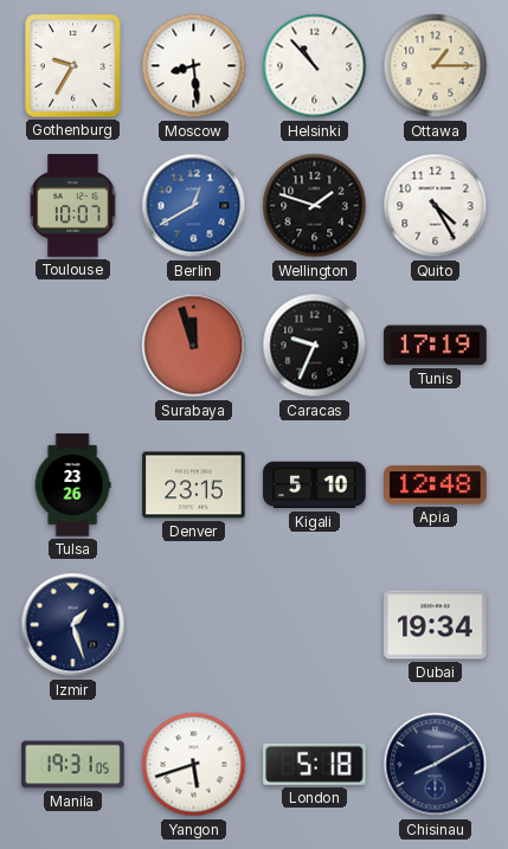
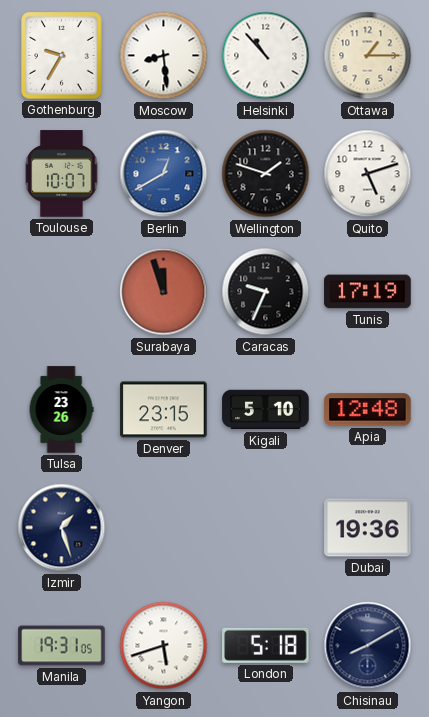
Quito: 4:25 -> 5:12 (368, 174)
Dubai: 19:34 -> 19:36 (368, 528)
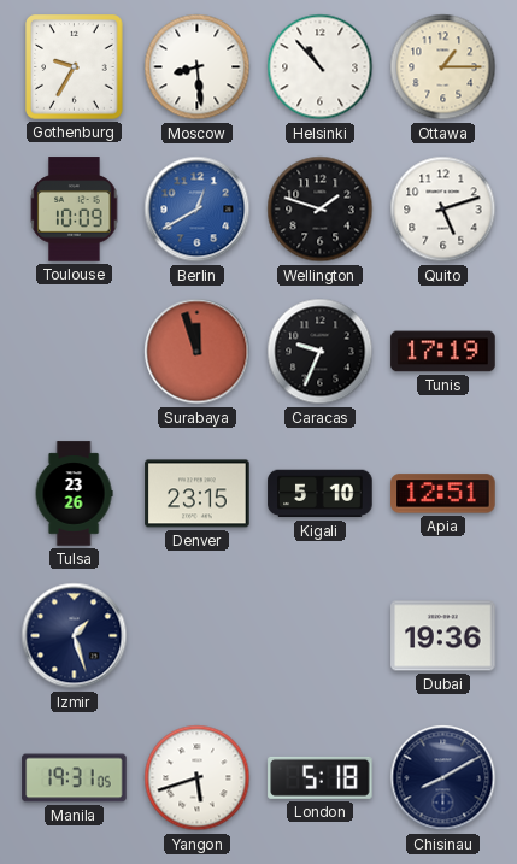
Toulouse: 10:07 -> 10:09 (75, 210)
Apia: 12:48 -> 12:51 (443, 494)
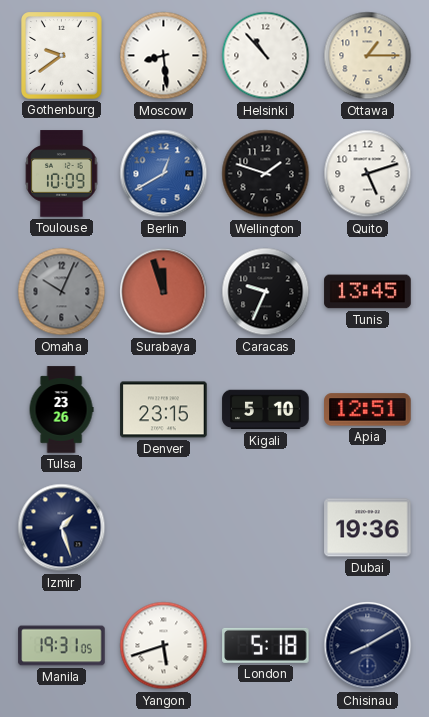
Gothenburg: 9:35 -> 9:39 (62, 56)
Omaha: none -> 10:04 (62, 292)
Tunis: 17:19 -> 13:45 (368, 292)
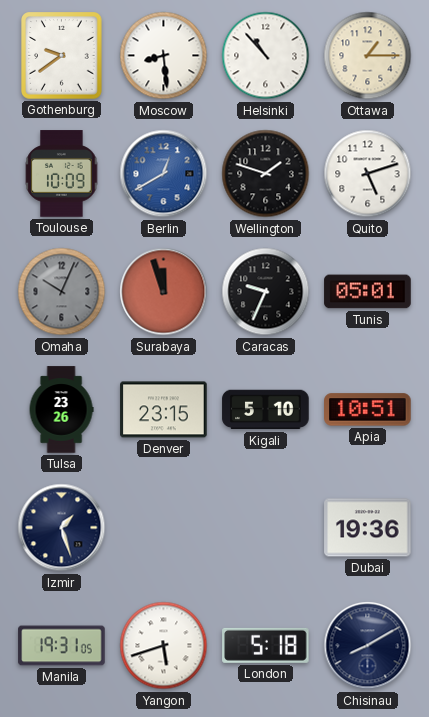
Tunis: 13:45 -> 05:01 (368, 292)
Apia: 12:51 -> 10:51 (368, 410)
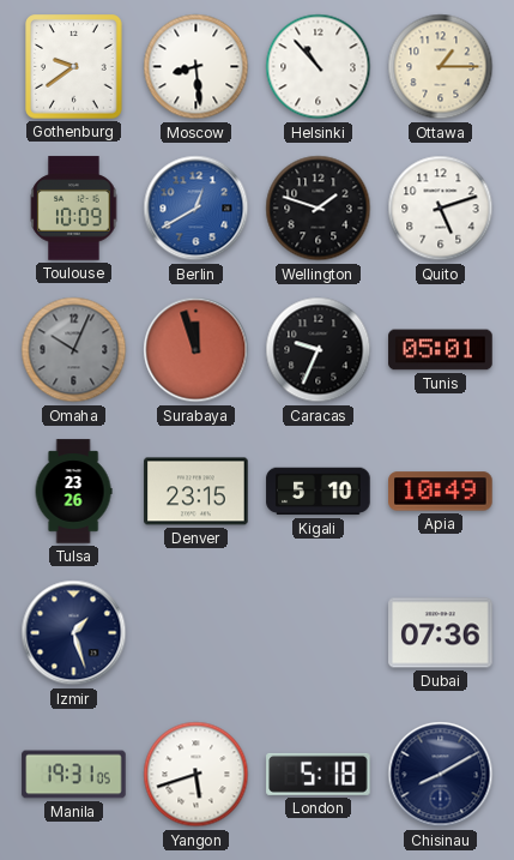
Apia: 10:51 -> 10:49 (441, 492)
Dubai: 19:36 -> 07:36 (441, 633)
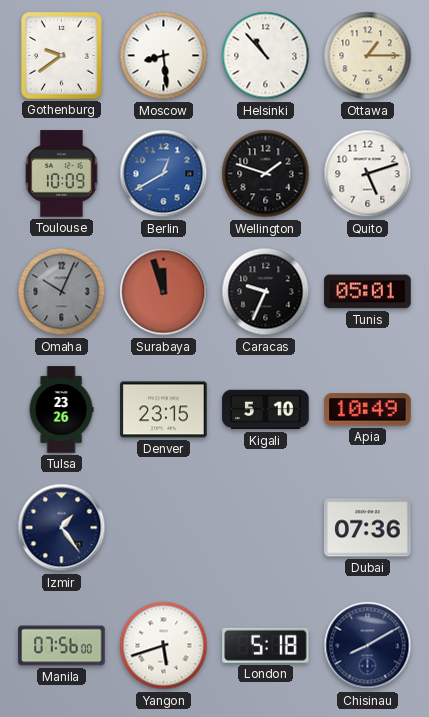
Izmir: 1:27 -> 1:24 (62, 528)
Manila: 19:31 -> 07:56 (62, 646)
